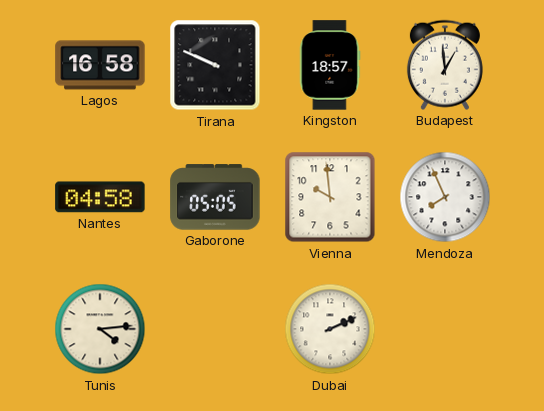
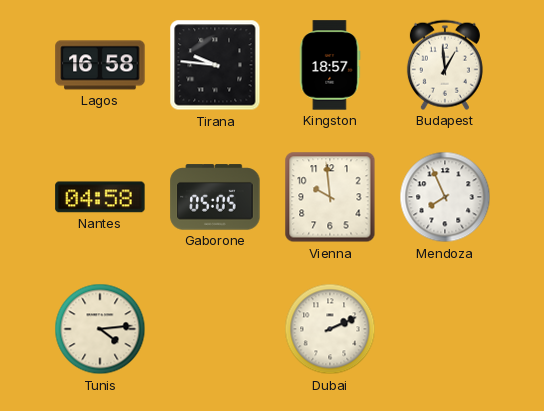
Tirana: 9:49 -> 9:46 (215, 65)
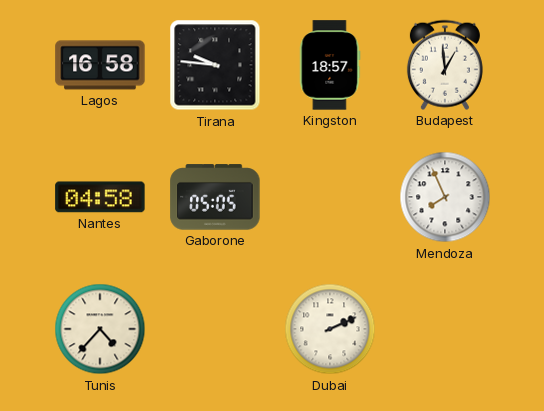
Vienna: 9:59 -> none (330, 197)
Tunis: 4:14 -> 4:37 (100, 329)
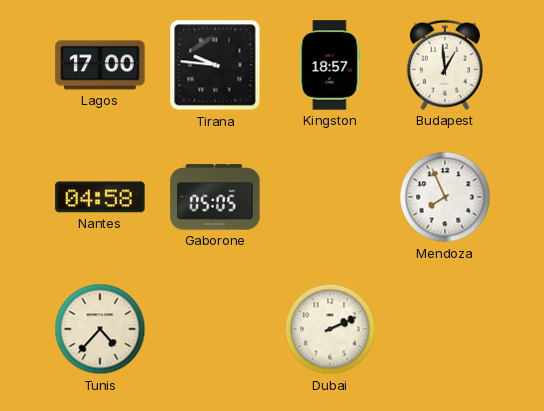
Lagos: 16:58 -> 17:00 (100, 65)
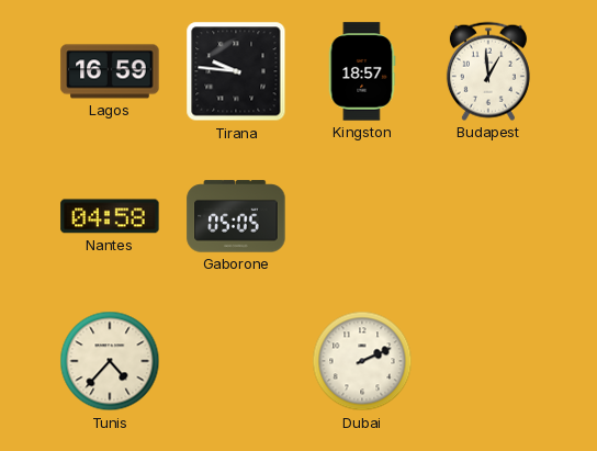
Lagos: 17:00 -> 16:59 (110, 71)
Mendoza: 7:56 -> none (445, 197)
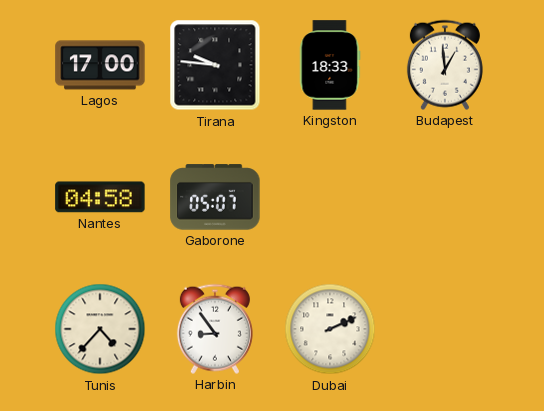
Lagos: 16:59 -> 17:00 (100, 65)
Kingston: 18:57 -> 18:33 (330, 65)
Gaborone: 05:05 -> 05:07 (215, 197)
Harbin: none -> 8:54 (215, 329)
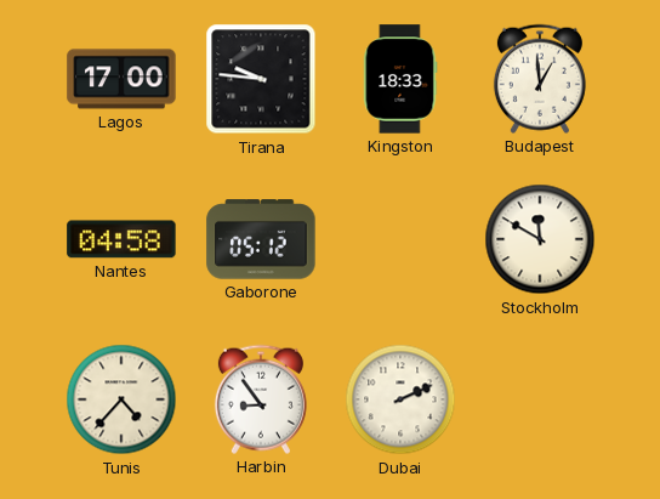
Gaborone: 05:07 -> 05:12 (261, 239)
Stockholm: none -> 11:50 (540, 239)
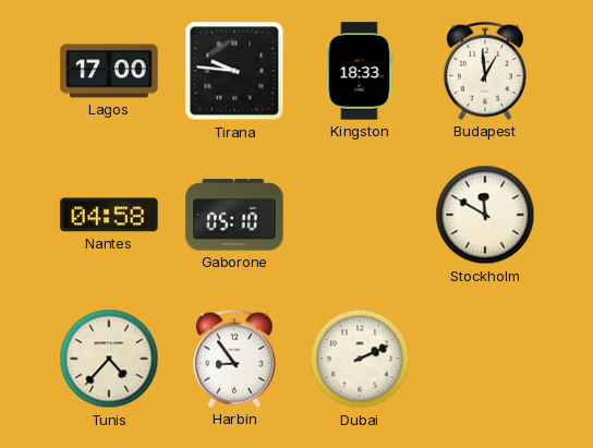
Gaborone: 05:12 -> 05:10 (234, 215)
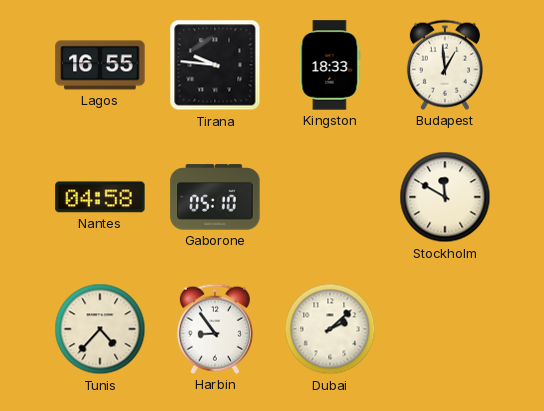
Lagos: 17:00 -> 16:55 (100, 65)
Dubai: 2:11 -> 2:08 (330, 329)
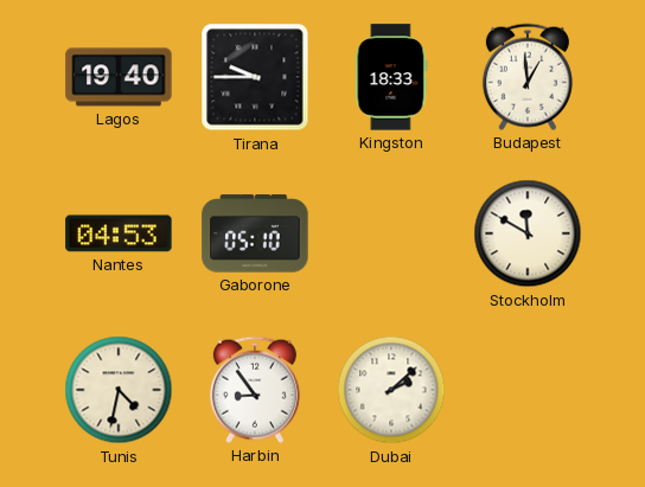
Lagos: 16:55 -> 19:40 (119, 77)
Tirana: 9:46 -> 9:45 (255, 77)
Nantes: 04:58 -> 04:53 (119, 233)
Tunis: 4:37 -> 4:32 (119, 390)
